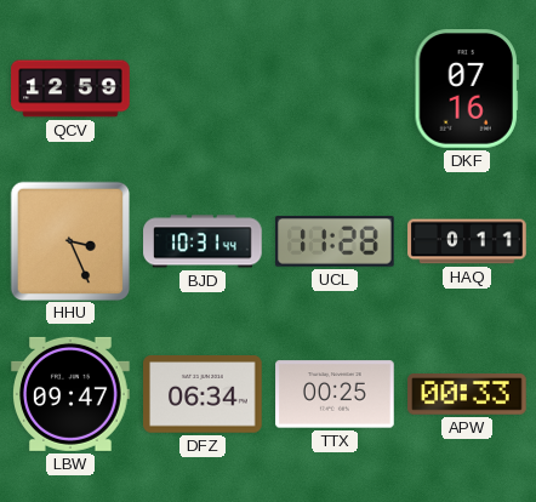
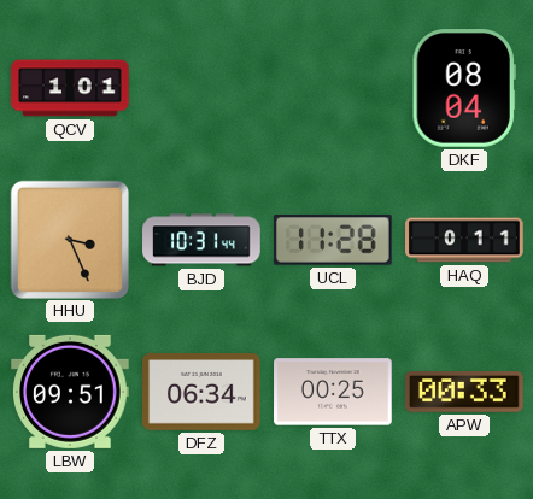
QCV: 12:59 -> 1:01 (70, 88)
DKF: 07:16 -> 08:04 (464, 89)
LBW: 09:47 -> 09:51 (70, 392)
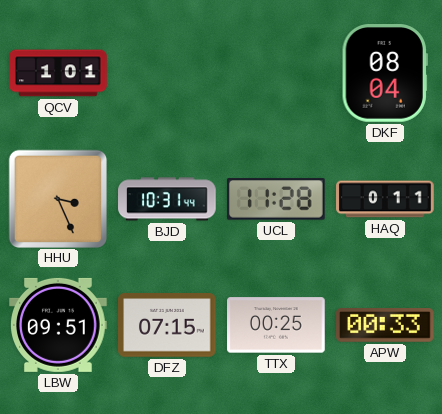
DFZ: 06:34 -> 07:15 (167, 326)
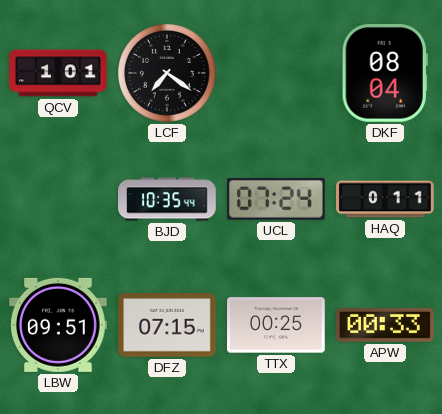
LCF: none -> 7:21 (168, 74)
HHU: 3:26 -> none (58, 198)
BJD: 10:31 -> 10:35 (167, 199)
UCL: 11:28 -> 07:24 (277, 199)
